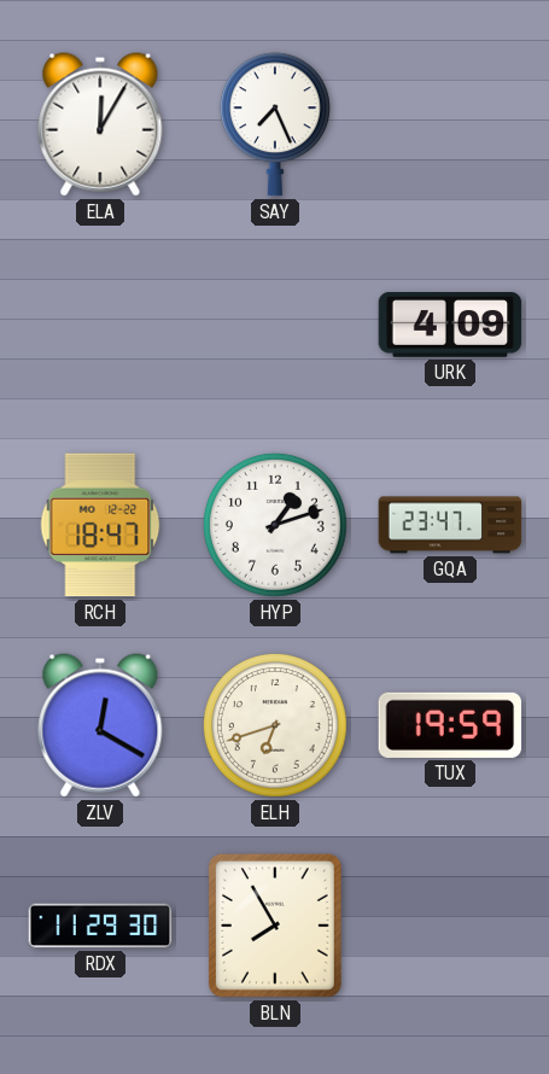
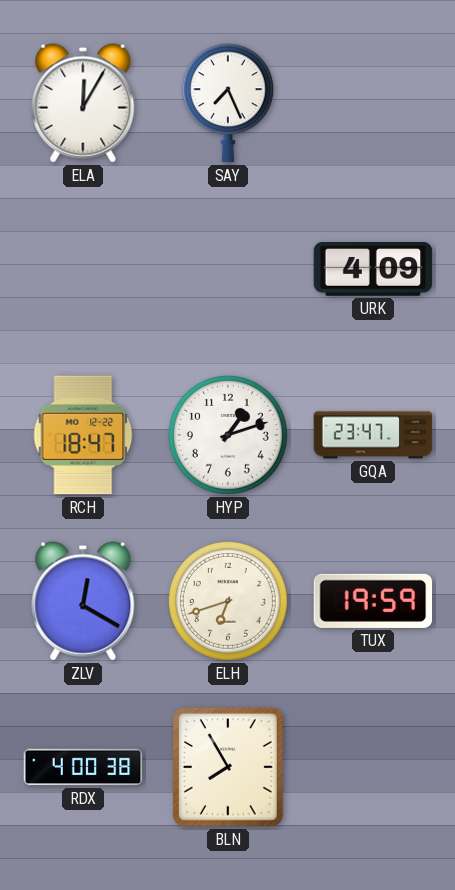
RDX: 11:29 -> 4:00 (83, 767)
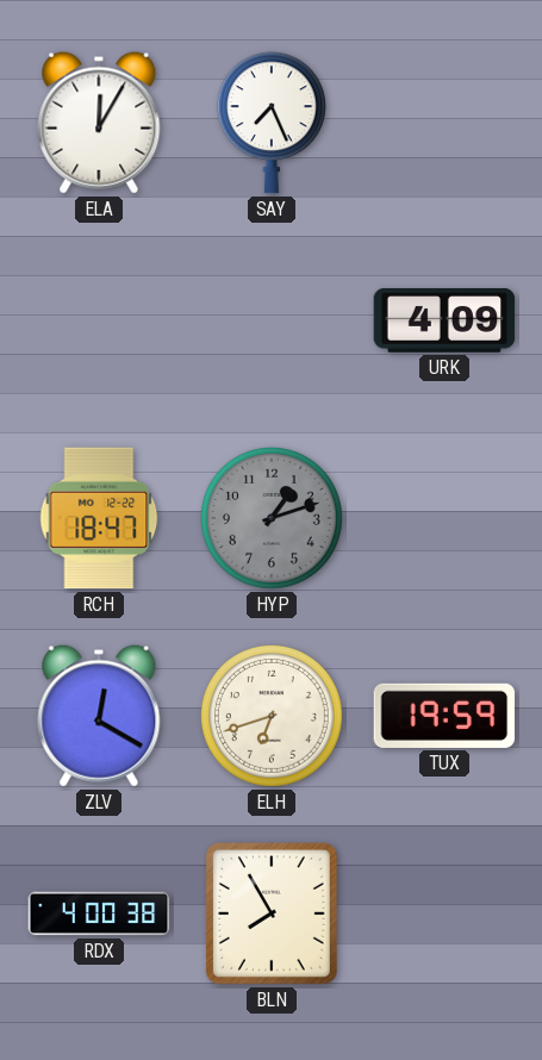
HYP dial: white -> grey (272, 518)
GQA: 23:47 -> none (373, 435)
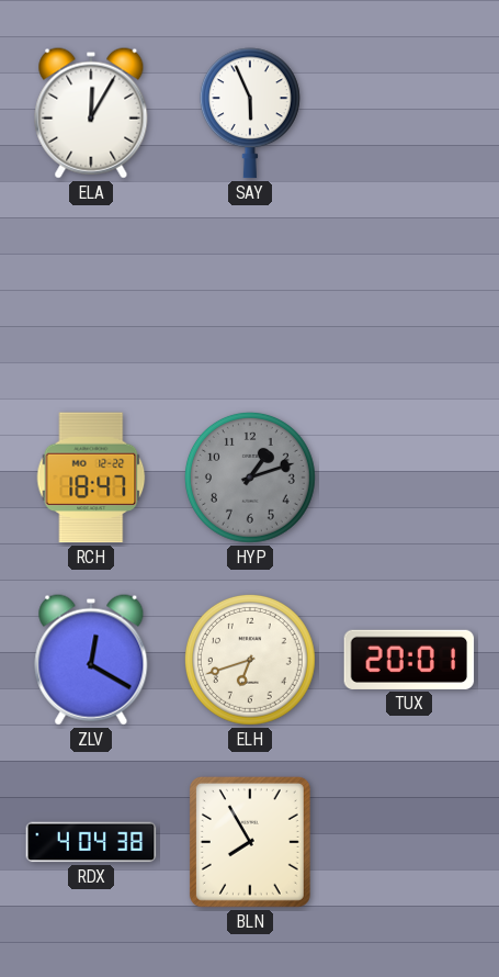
SAY: 7:26 -> 5:56 (250, 113)
URK: 4:09 -> none (444, 322)
TUX: 19:59 -> 20:01 (409, 660)
RDX: 4:00 -> 4:04 (91, 842)
